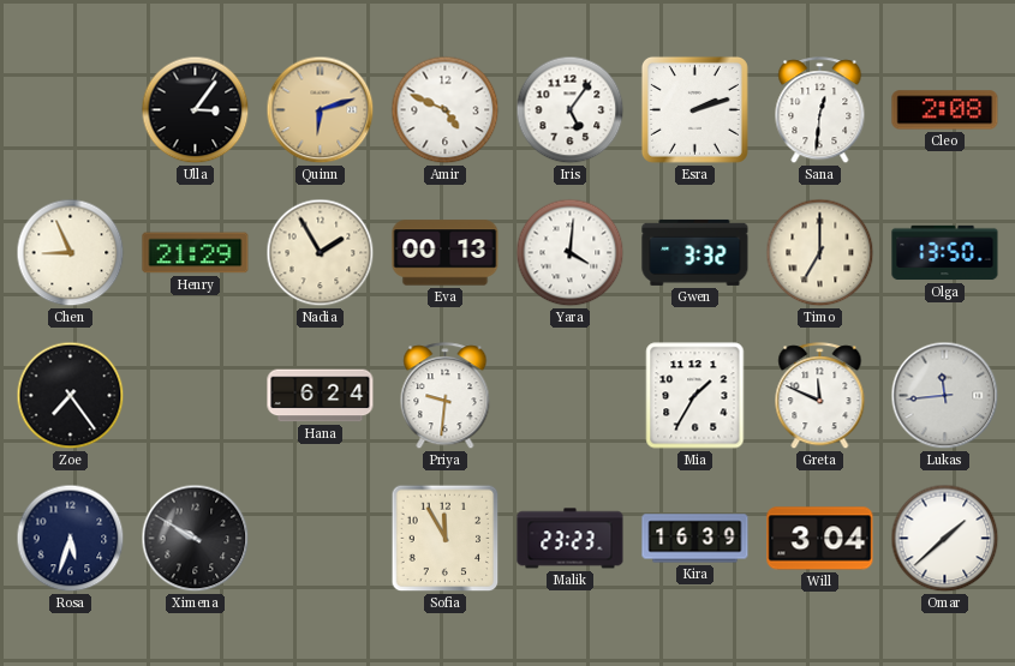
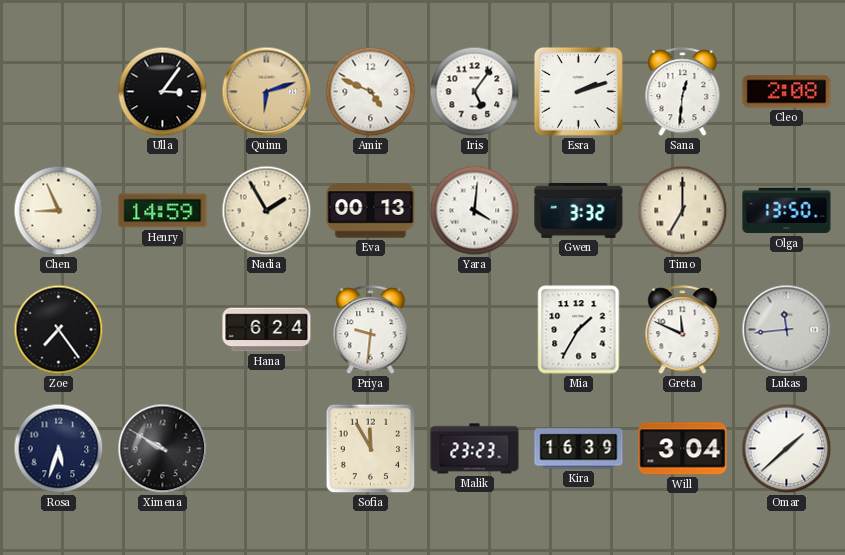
Henry: 21:29 -> 14:59 (163, 211)
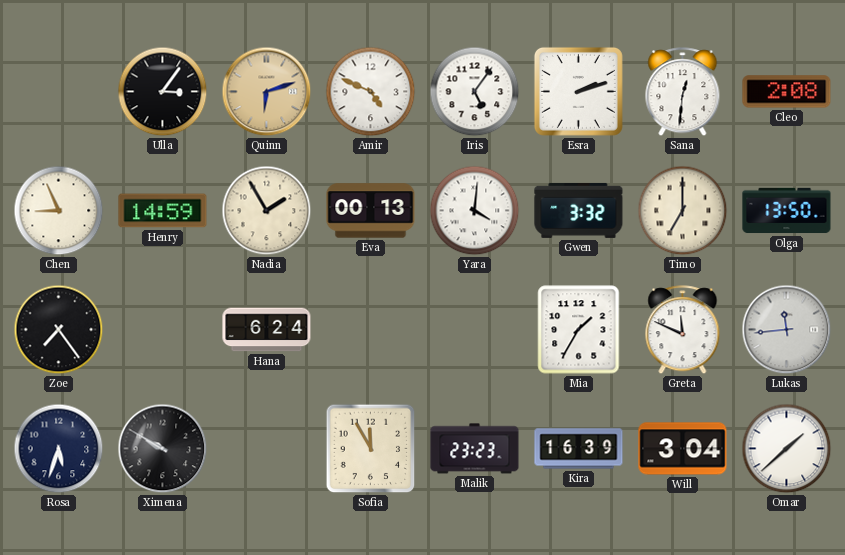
Priya: 9:31 -> none (371, 330)
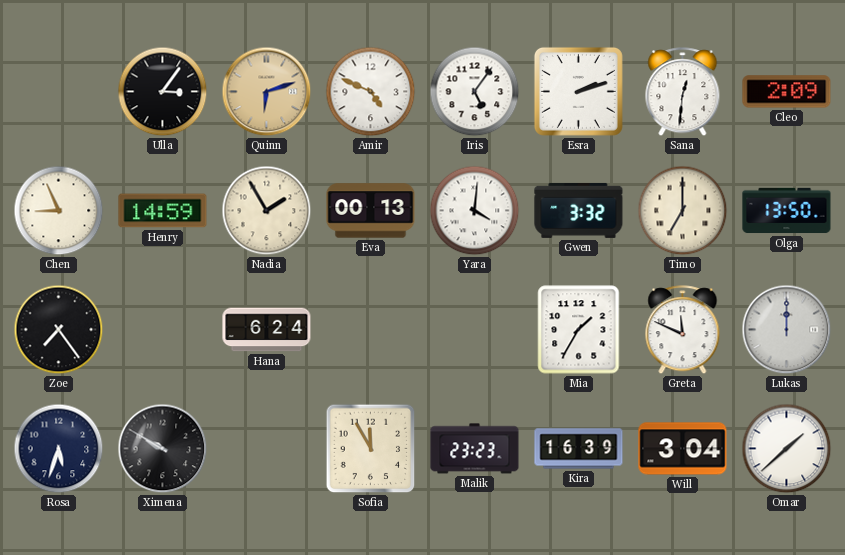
Cleo: 2:08 -> 2:09 (787, 92)
Lukas: 11:44 -> 12:00 (787, 330)
